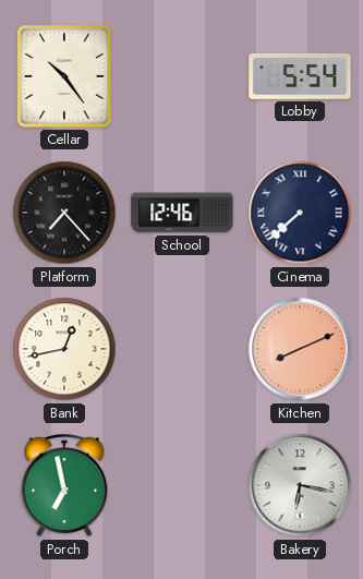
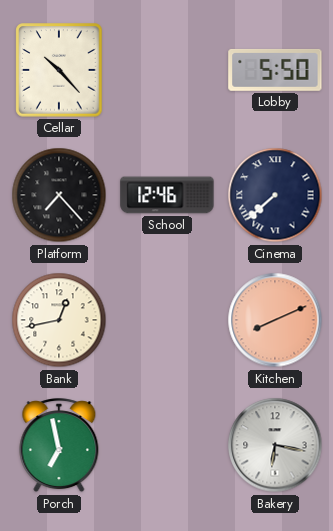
Cellar: 10:24 -> 10:23 (59, 70)
Lobby: 5:54 -> 5:50 (275, 70)
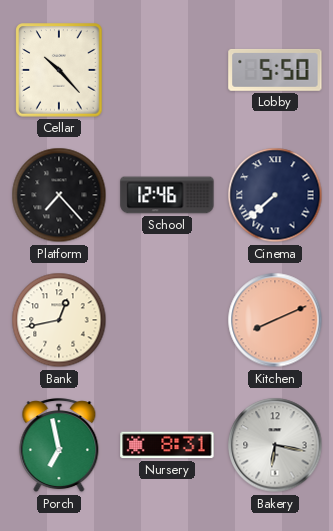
Nursery: none -> 8:31 (167, 445)
